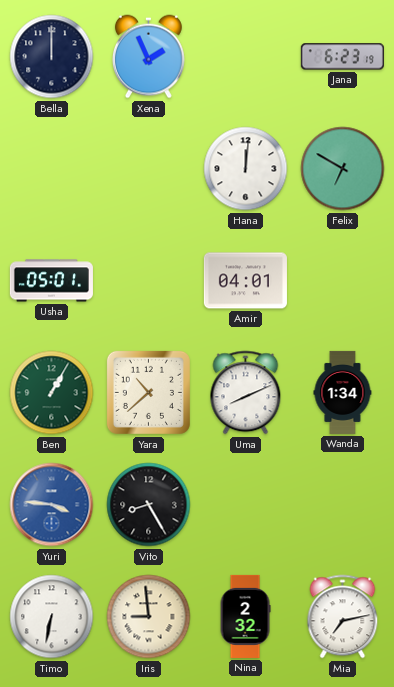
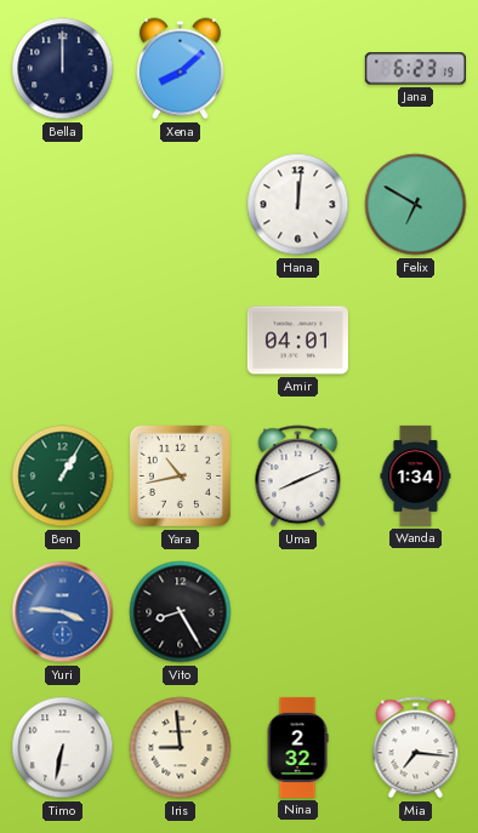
Xena: 1:56 -> 8:08 (180, 69)
Usha: 05:01 -> none (51, 281)
Yara: 10:38 -> 10:43 (180, 475)
Mia: 7:13 -> 7:16 (416, 748)
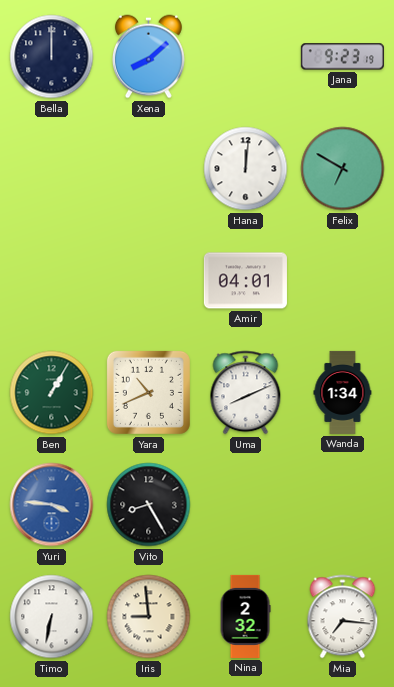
Jana: 6:23 -> 9:23 (342, 57)
Yara: 10:43 -> 10:41 (148, 392)
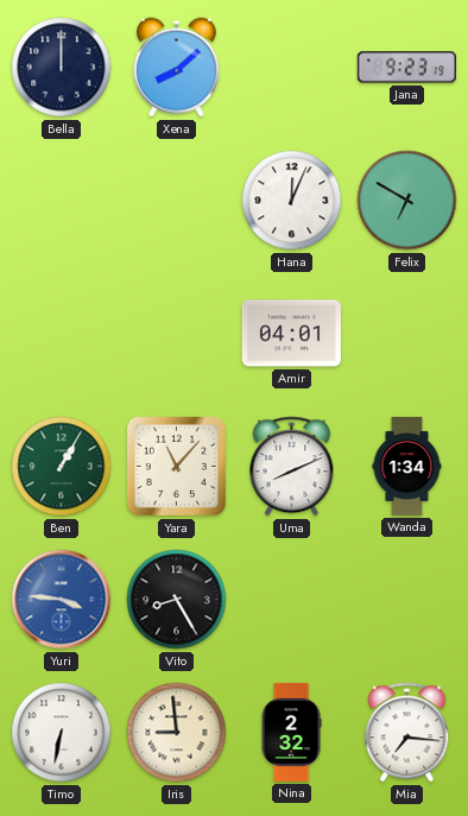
Hana: 12:01 -> 12:04 (292, 201)
Yara: 10:41 -> 11:07 (176, 466)
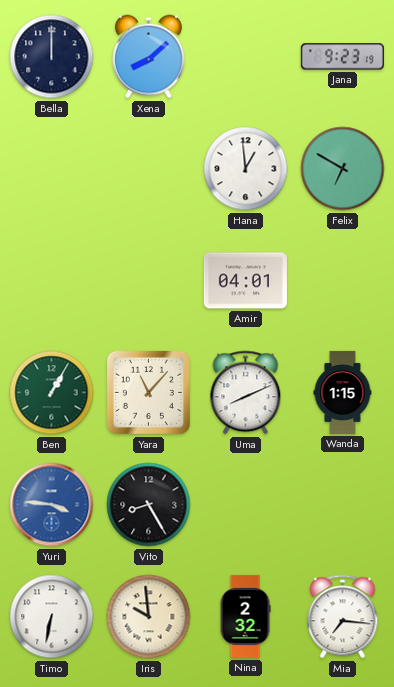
Hana: 12:04 -> 12:59 (246, 169)
Wanda: 1:34 -> 1:15 (343, 392)
Iris: 8:59 -> 9:59 (149, 617)
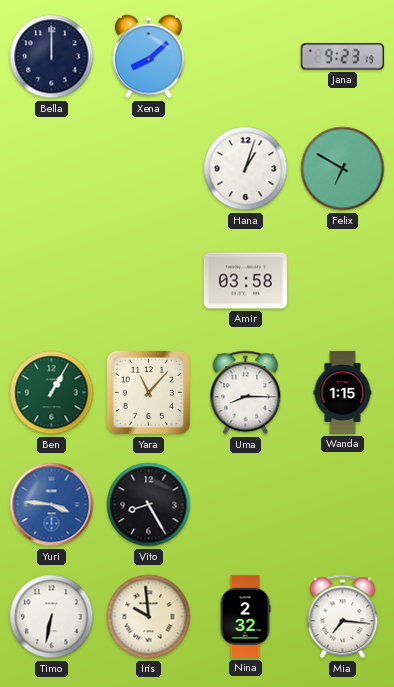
Hana: 12:59 -> 1:03 (246, 169)
Amir: 04:01 -> 03:58 (245, 281)
Uma: 8:11 -> 8:15 (246, 393)
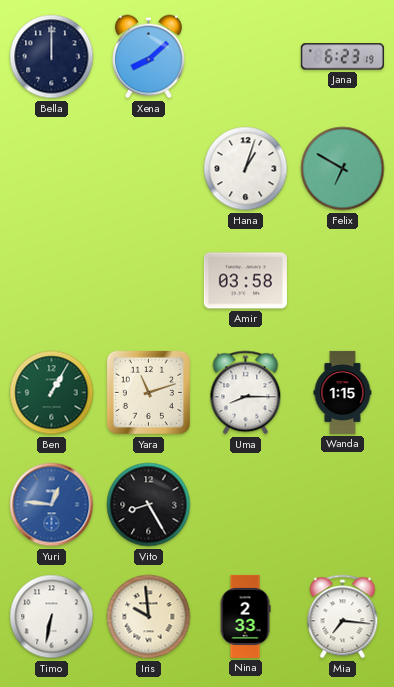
Jana: 9:23 -> 6:23 (342, 57)
Yara: 11:07 -> 11:12 (148, 392)
Yuri: 3:46 -> 12:46 (52, 505)
Nina: 2:32 -> 2:33 (245, 616)
